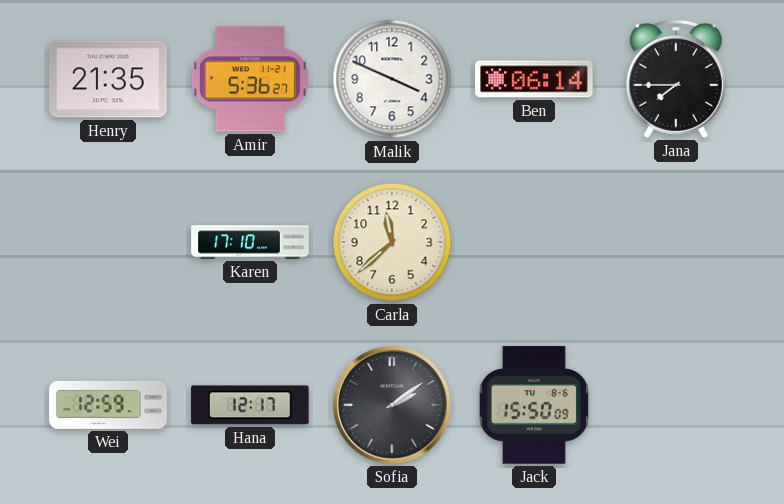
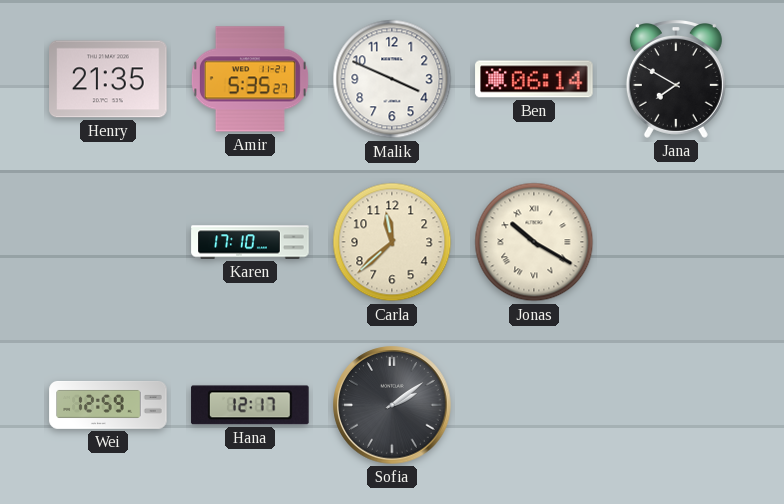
Amir: 5:36 -> 5:35 (250, 79)
Jana: 7:45 -> 7:50 (676, 80)
Jonas: none -> 10:20 (534, 242)
Jack: 15:50 -> none (534, 405)
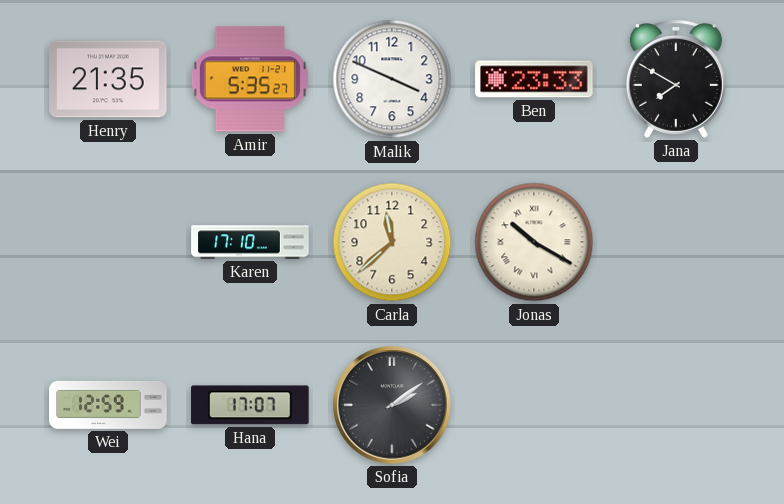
Ben: 06:14 -> 23:33 (534, 79)
Hana: 12:17 -> 17:07 (250, 405)
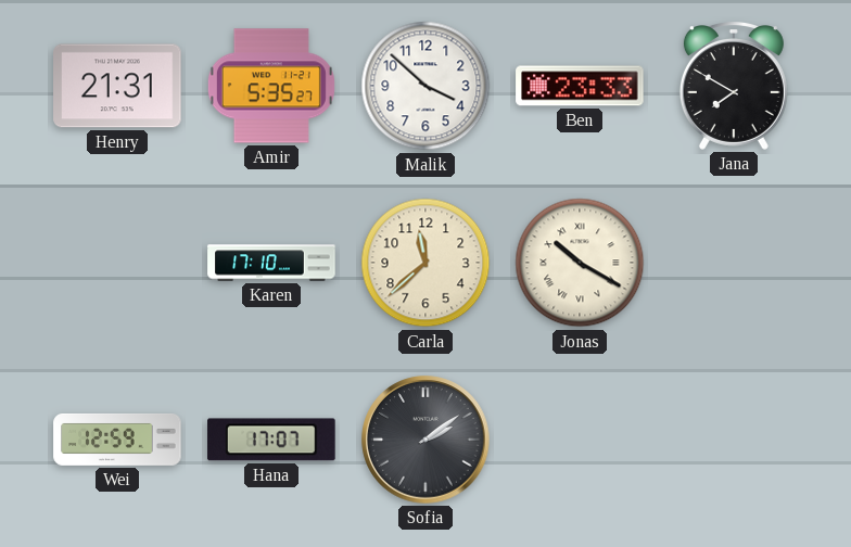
Henry: 21:35 -> 21:31 (117, 86)
Malik: 3:49 -> 3:52 (426, 86)
